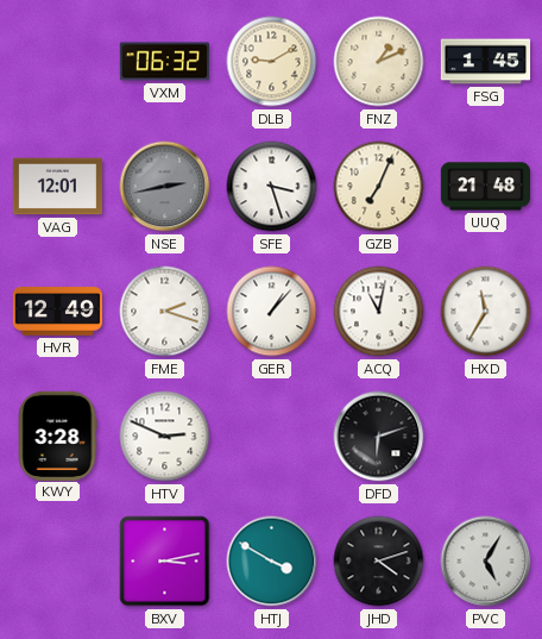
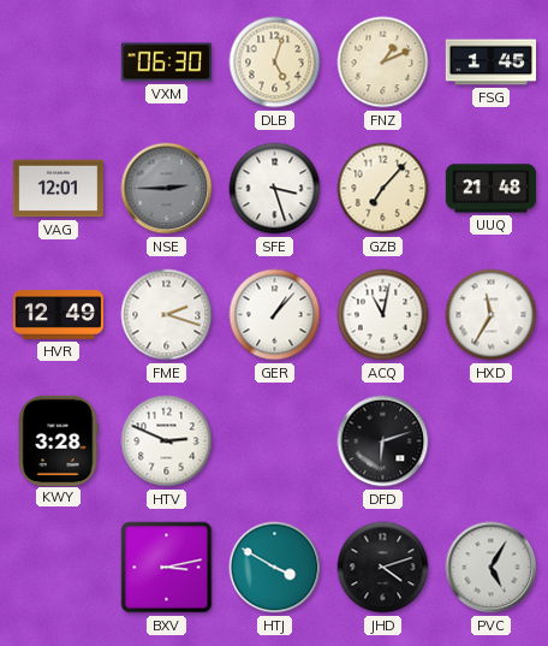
VXM: 06:32 -> 06:30 (166, 63)
DLB: 9:10 -> 5:03 (275, 63)
NSE: 2:43 -> 2:45 (167, 189)
GZB: 7:04 -> 7:07 (383, 189)
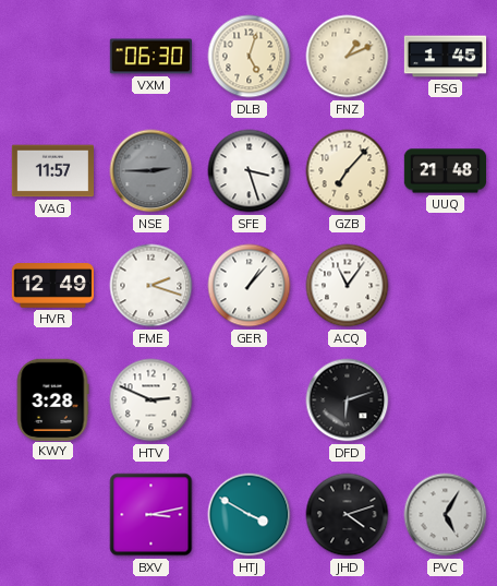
VAG: 12:01 -> 11:57 (52, 171)
ACQ: 11:02 -> 11:06 (348, 286)
HXD: 11:35 -> none (492, 315)
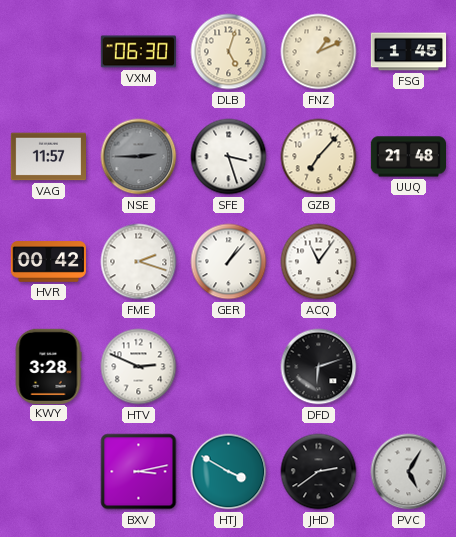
HVR: 12:49 -> 00:42 (48, 262)
JHD: 4:12 -> 2:39 (319, 472)
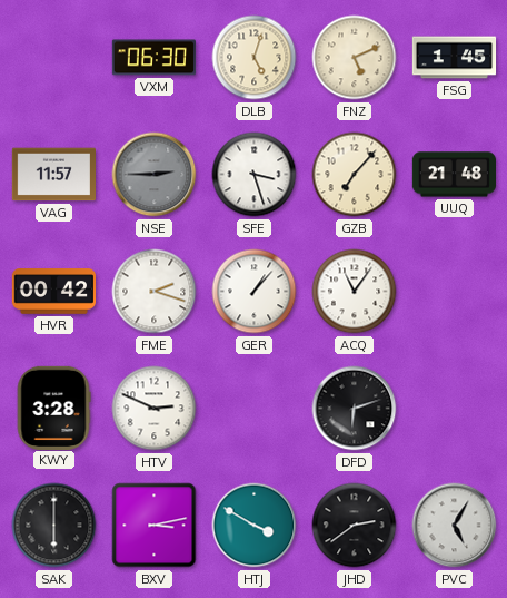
FNZ: 1:11 -> 5:11 (355, 58)
SAK: none -> 6:00 (54, 526)
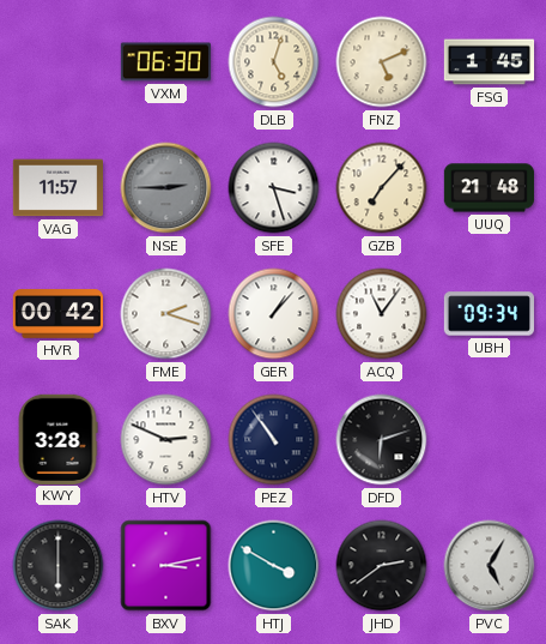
UBH: none -> 09:34 (489, 314)
PEZ: none -> 10:54 (274, 440)
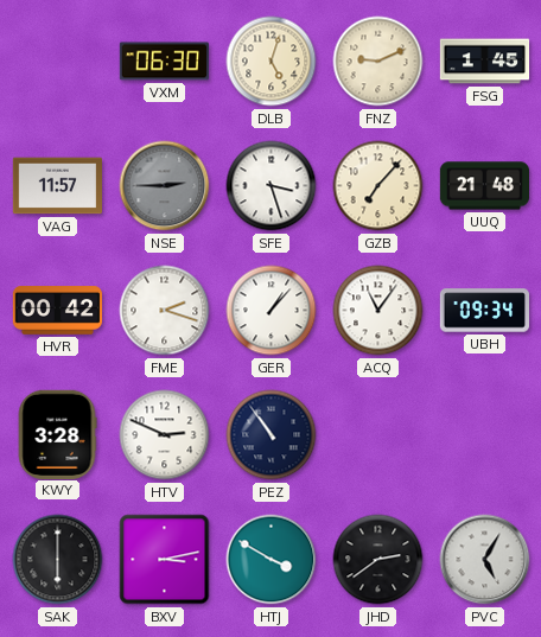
FNZ: 5:11 -> 9:11 (378, 62)
DFD: 6:12 -> none (382, 440)
